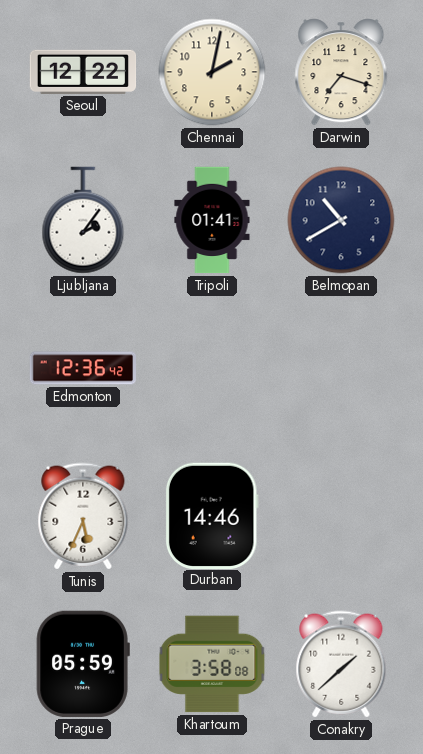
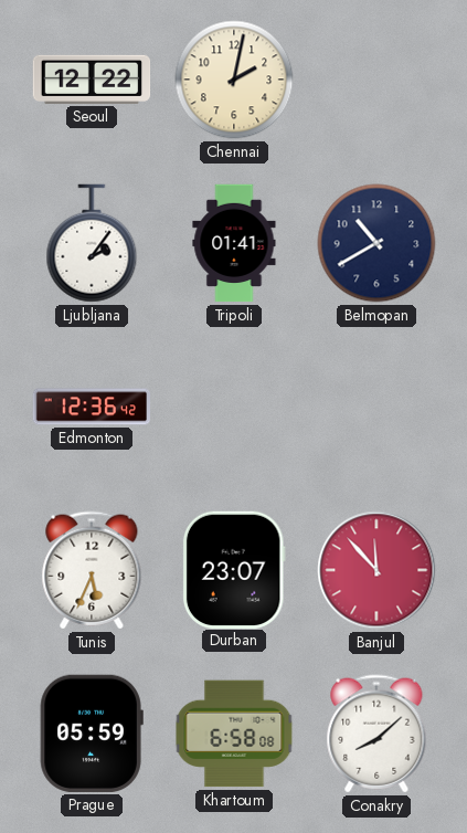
Darwin: 7:18 -> none (341, 72)
Durban: 14:46 -> 23:07 (234, 569)
Banjul: none -> 11:53 (376, 570)
Khartoum: 3:58 -> 6:58 (234, 734)
Conakry: 1:38 -> 8:08 (376, 734)
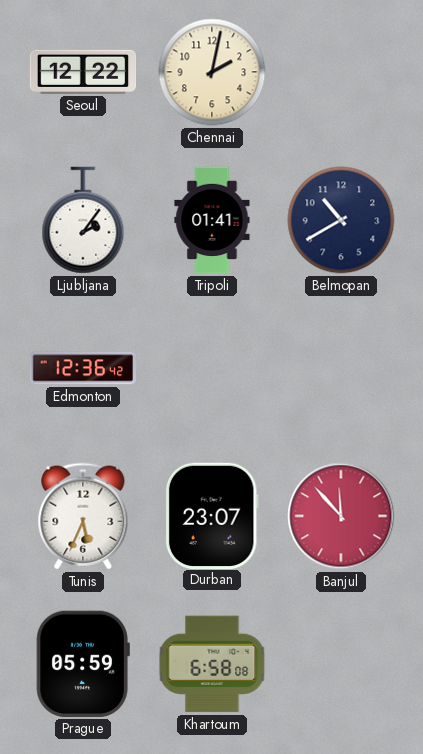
Conakry: 8:08 -> none (376, 734)
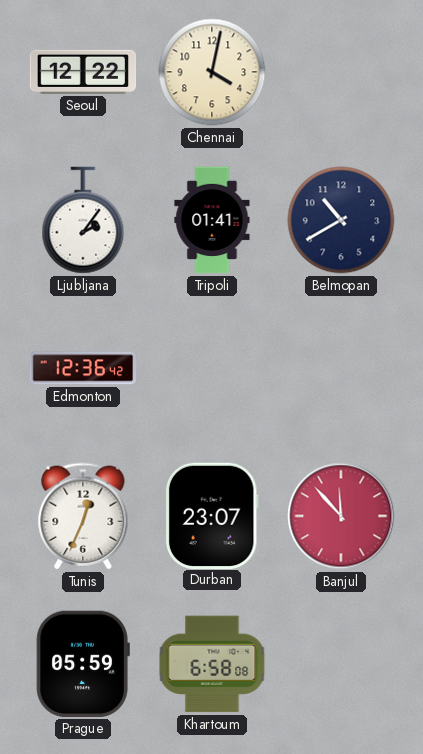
Chennai: 2:02 -> 4:02 (212, 72)
Tunis: 5:34 -> 12:34 (83, 516)
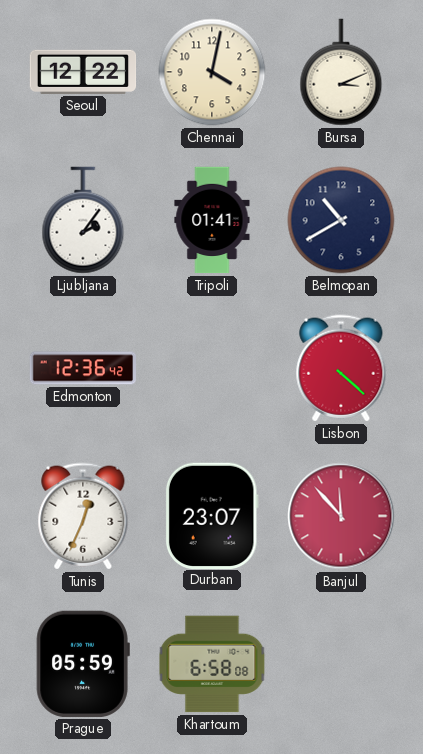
Bursa: none -> 3:11 (341, 72)
Lisbon: none -> 4:22 (341, 368)
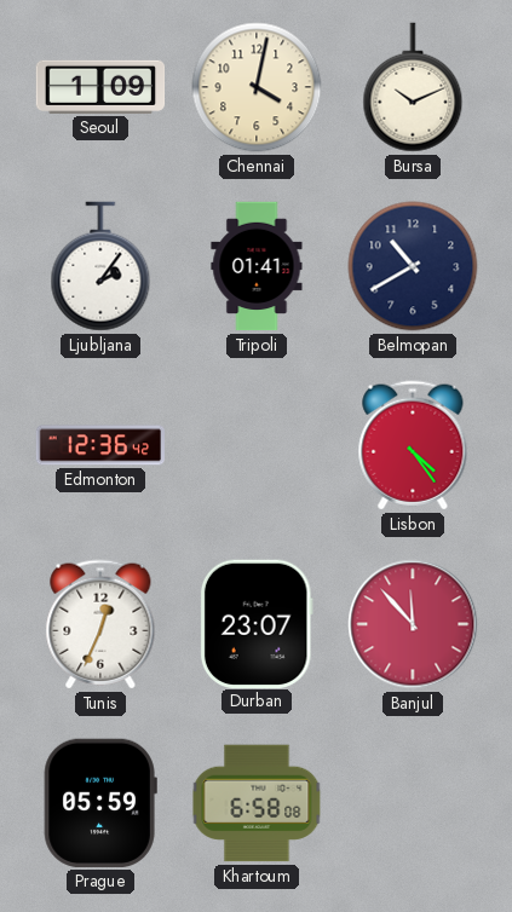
Seoul: 12:22 -> 1:09 (100, 87)
Bursa: 3:11 -> 10:11 (413, 87)
Lisbon: 4:22 -> 4:24 (413, 445)
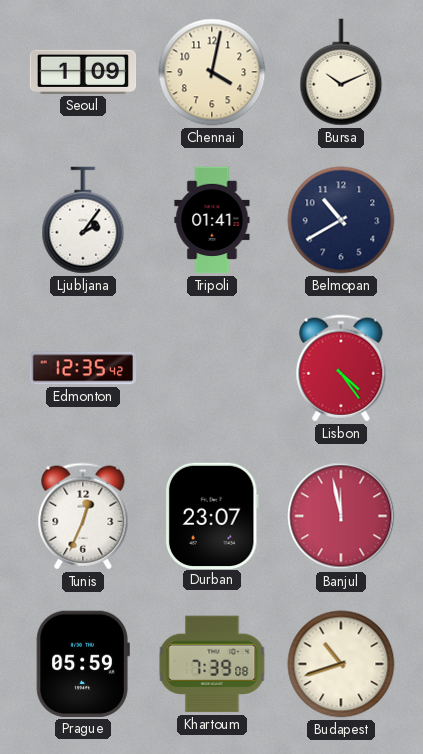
Edmonton: 12:36 -> 12:35 (82, 368)
Banjul: 11:53 -> 11:58 (341, 516)
Khartoum: 6:58 -> 7:39 (212, 664)
Budapest: none -> 10:42 (341, 664)
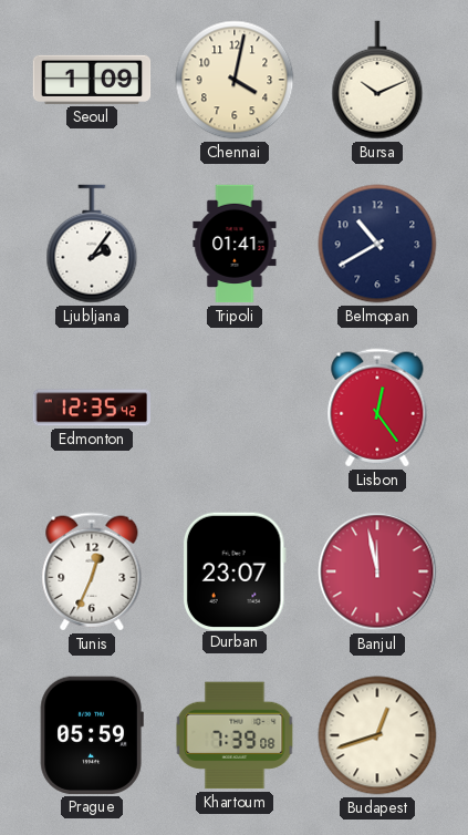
Lisbon: 4:24 -> 12:24 (377, 408)
Budapest: 10:42 -> 12:42 (377, 735)
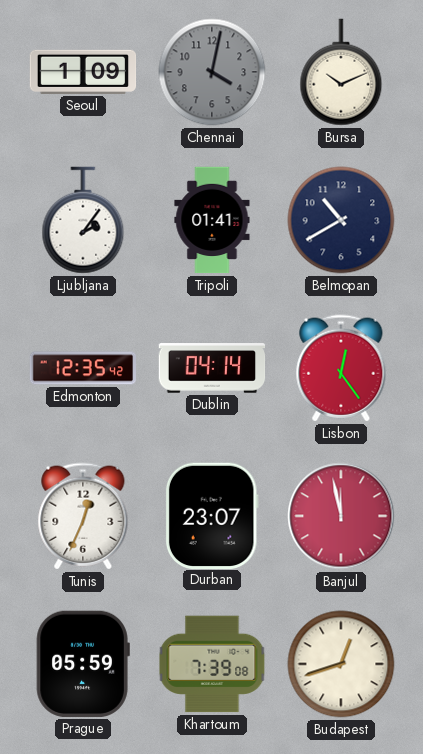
Chennai dial: cream -> grey (212, 72)
Dublin: none -> 04:14 (212, 368)
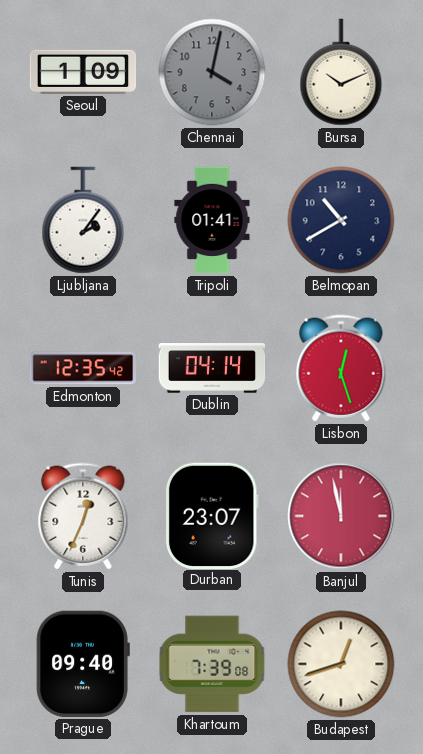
Lisbon: 12:24 -> 12:27 (341, 368)
Prague: 05:59 -> 09:40 (83, 664)
